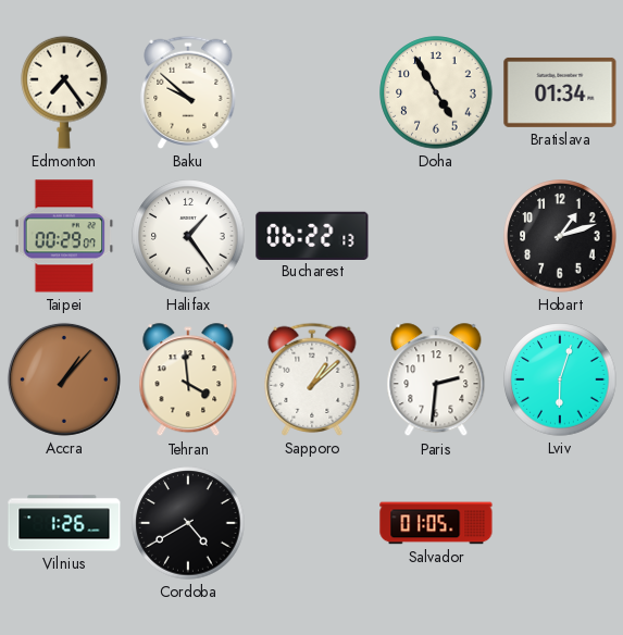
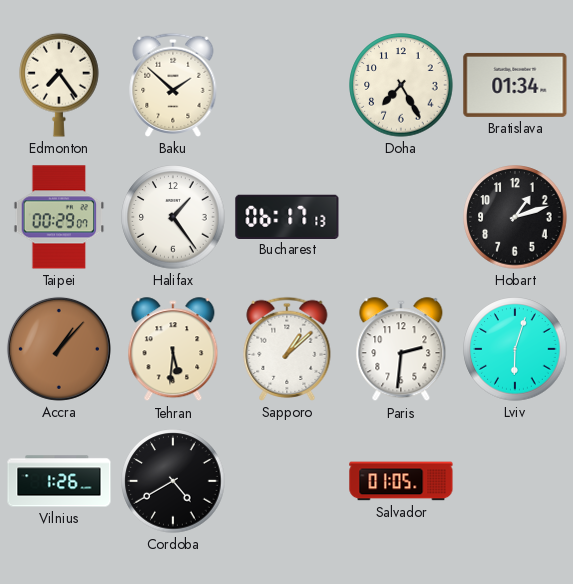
Baku: 9:52 -> 1:52 (173, 85)
Doha: 4:55 -> 7:25 (401, 85)
Bucharest: 06:22 -> 06:17 (287, 216)
Tehran: 3:59 -> 5:31 (173, 350)
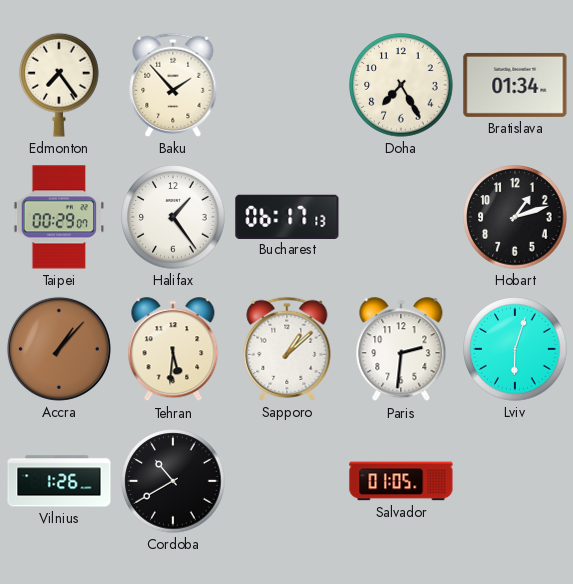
Baku: 1:52 -> 1:53 (173, 85)
Cordoba: 4:40 -> 10:40 (173, 481)
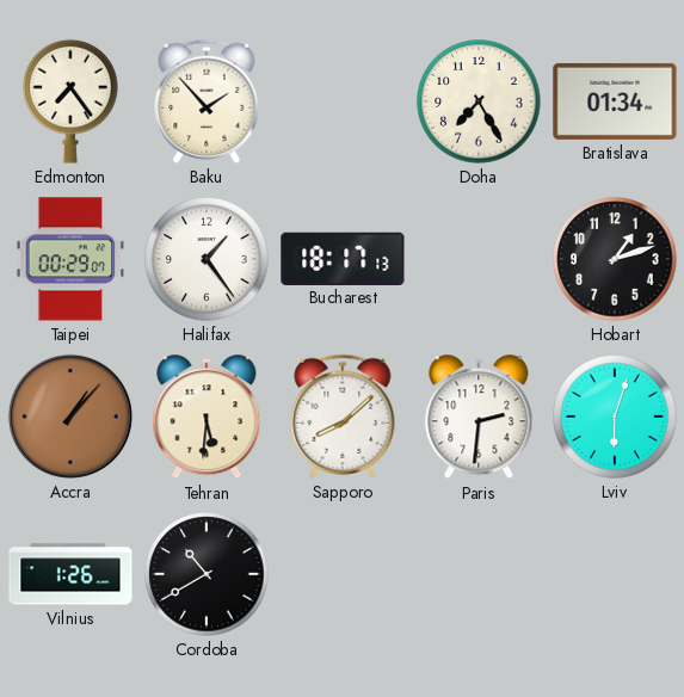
Bucharest: 06:17 -> 18:17 (343, 258)
Sapporo: 1:08 -> 8:08 (343, 417)
Salvador: 01:05 -> none (401, 481)
